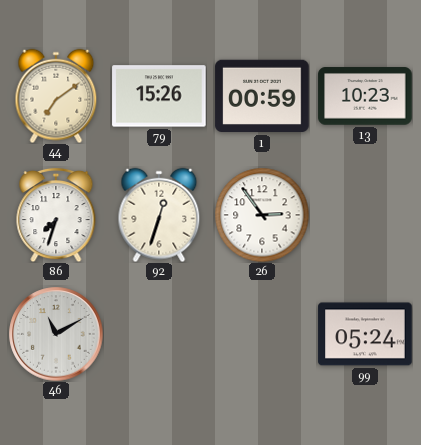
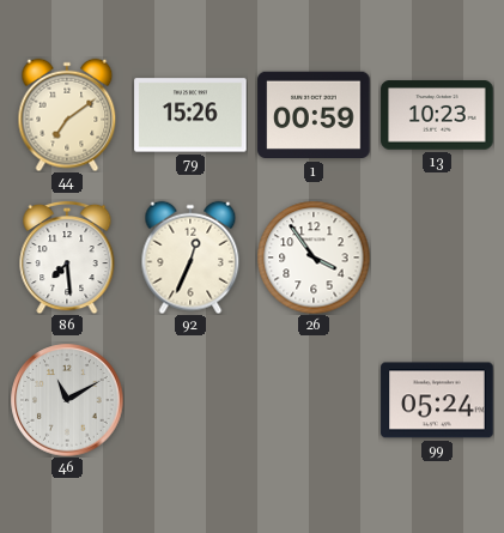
86: 7:33 -> 7:29 (67, 258)
92: 12:33 -> 12:34 (190, 258)
26: 2:54 -> 3:54 (314, 258)
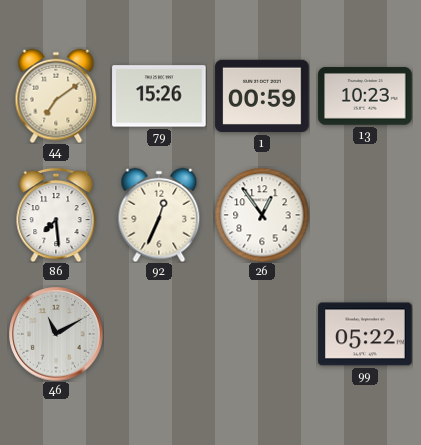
26: 3:54 -> 12:54 (262, 215)
99: 05:24 -> 05:22 (365, 334)
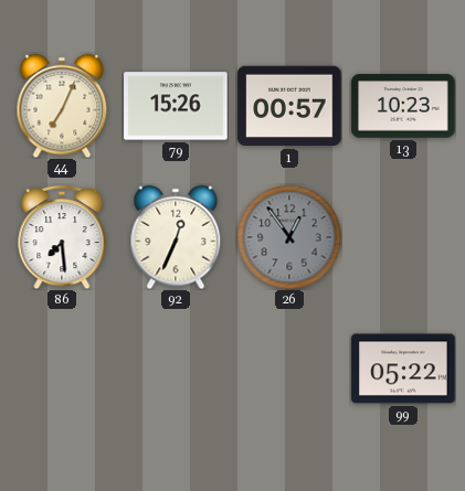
44: 7:09 -> 7:04 (62, 106)
1: 00:59 -> 00:57 (289, 106)
26 dial: white -> grey (289, 237)
46: 11:10 -> none (56, 334)
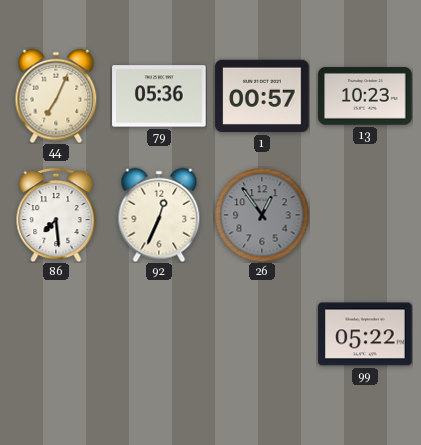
79: 15:26 -> 05:36 (159, 96)
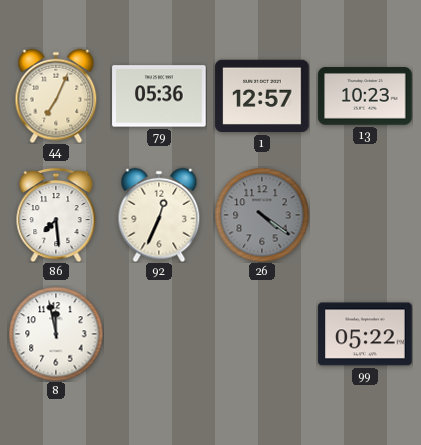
1: 00:57 -> 12:57 (262, 96)
26: 12:54 -> 4:21 (262, 215)
8: none -> 11:58 (56, 334)
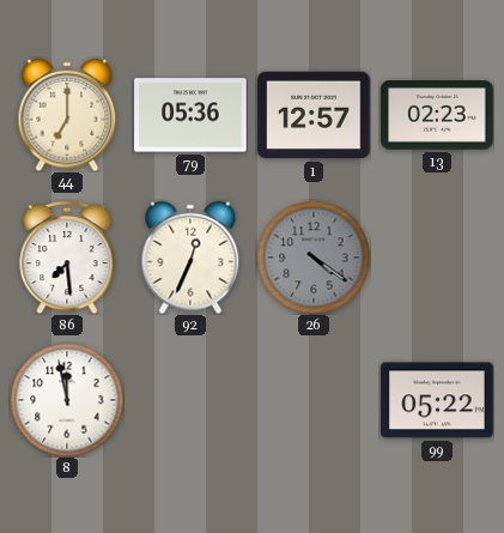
44: 7:04 -> 7:00 (67, 115)
13: 10:23 -> 02:23 (437, 115)
